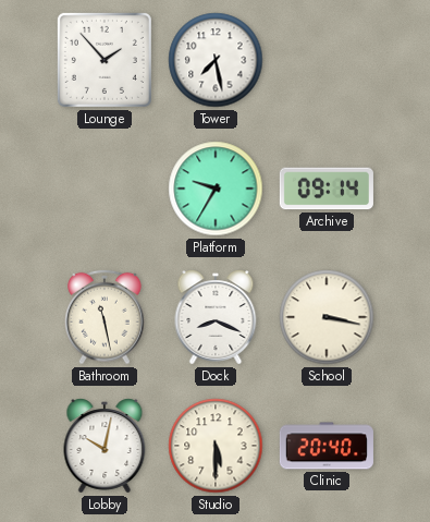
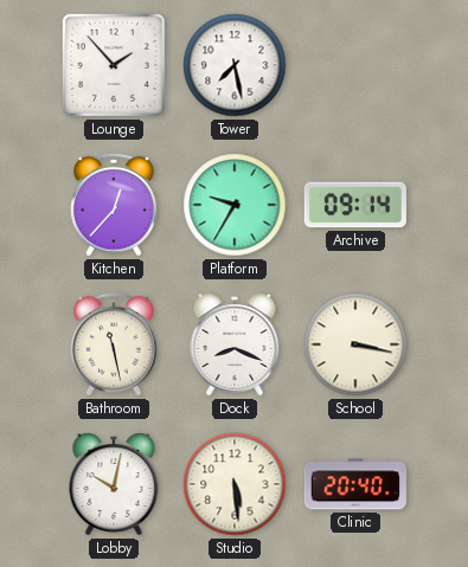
Kitchen: none -> 12:37 (115, 205)
Studio: 5:30 -> 5:29 (235, 484)
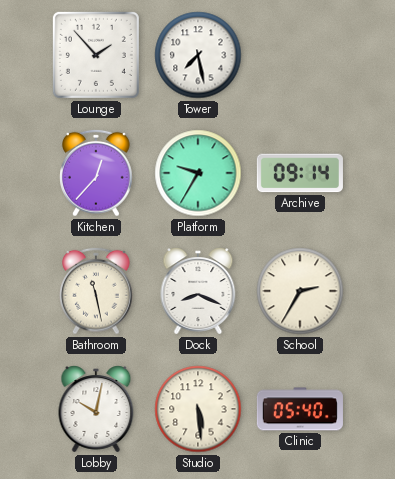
School: 3:17 -> 2:35 (300, 291)
Clinic: 20:40 -> 05:40 (300, 409)
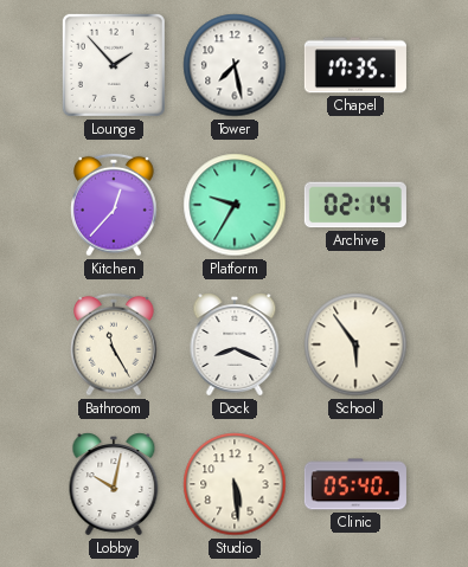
Chapel: none -> 17:35 (355, 65)
Archive: 09:14 -> 02:14 (355, 205)
Bathroom: 11:28 -> 11:25 (115, 344)
School: 2:35 -> 5:54 (355, 344)
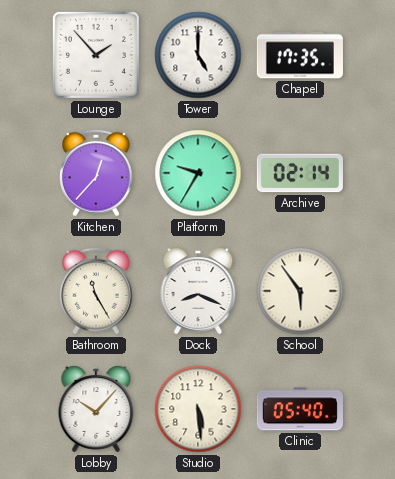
Tower: 7:28 -> 5:00 (198, 55)
Lobby: 10:02 -> 10:07 (96, 409)
